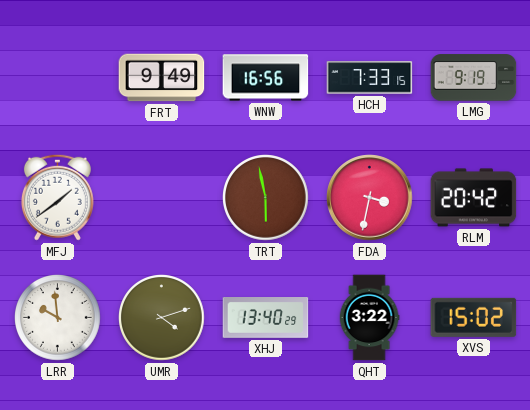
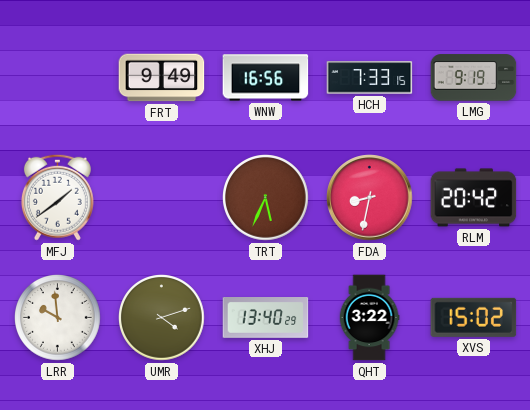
TRT: 5:58 -> 5:34 (266, 198)
FDA: 3:32 -> 8:32 (370, 198)
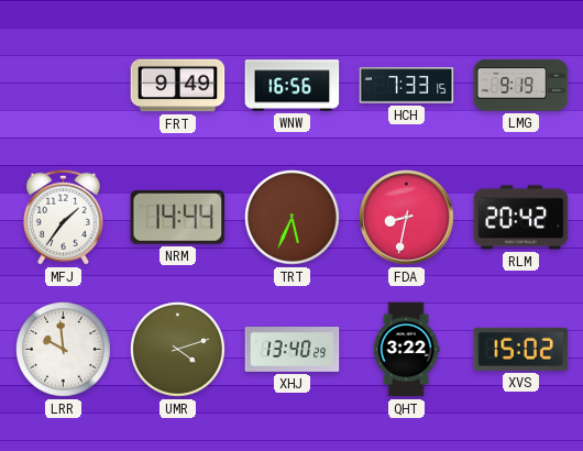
MFJ: 1:39 -> 1:36 (63, 217)
NRM: none -> 14:44 (178, 217)
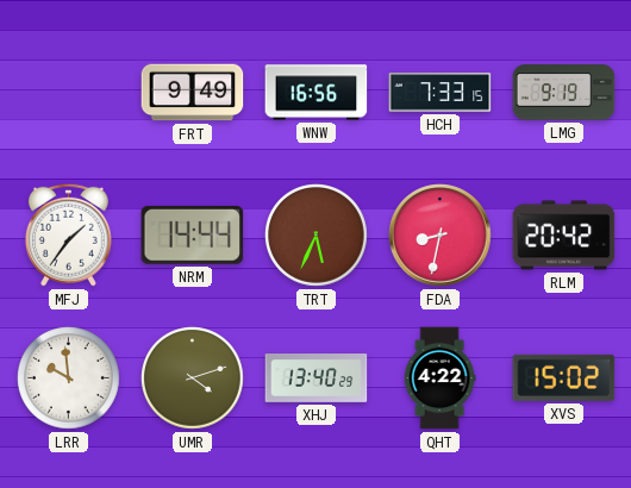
QHT: 3:22 -> 4:22 (439, 378)
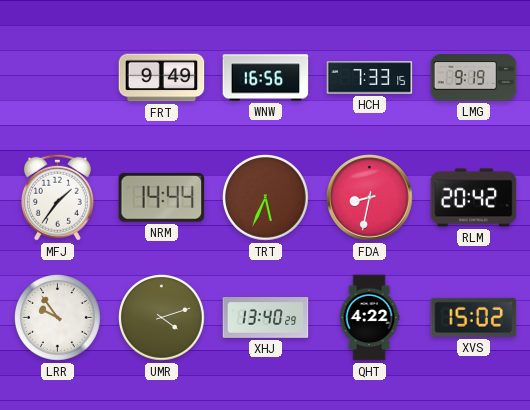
LRR: 9:59 -> 9:54 (58, 318)
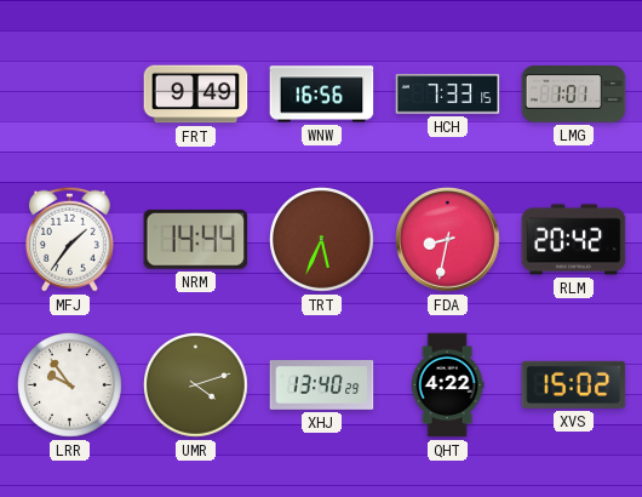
LMG: 9:19 -> 1:01 (574, 95)
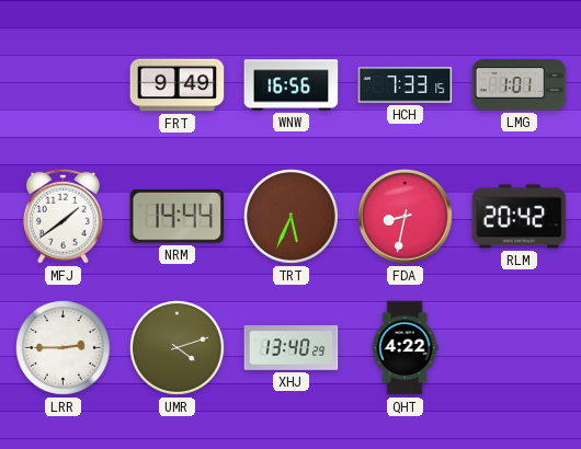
MFJ: 1:36 -> 1:39 (62, 216)
LRR: 9:54 -> 2:45 (64, 348)
XVS: 15:02 -> none (574, 384)
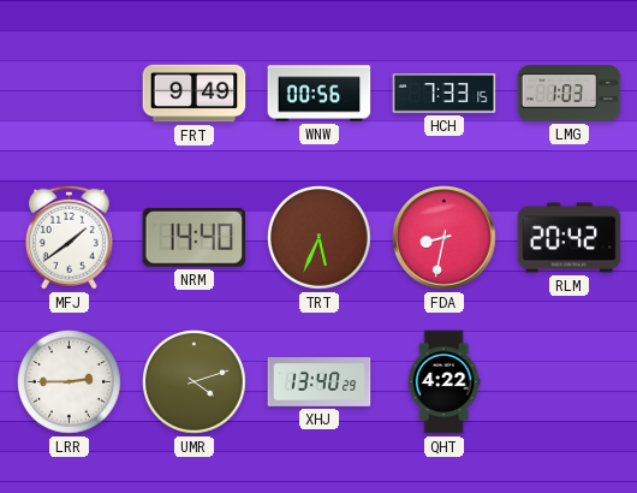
WNW: 16:56 -> 00:56 (320, 94)
LMG: 1:01 -> 1:03 (570, 94)
NRM: 14:44 -> 14:40 (195, 237)
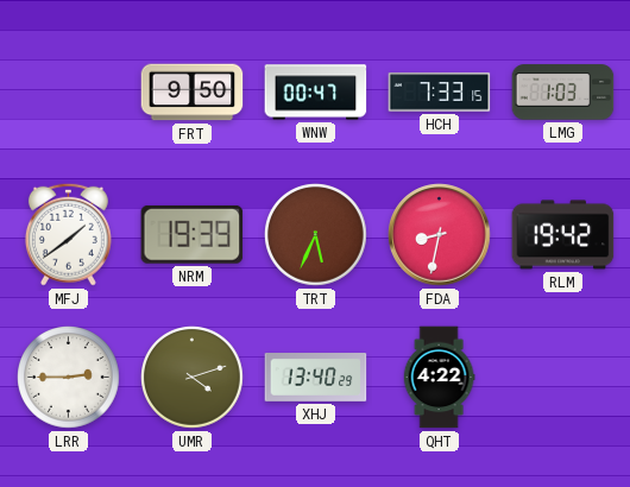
FRT: 9:49 -> 9:50 (193, 93)
WNW: 00:56 -> 00:47 (316, 93)
NRM: 14:40 -> 19:39 (193, 234)
RLM: 20:42 -> 19:42 (563, 235)
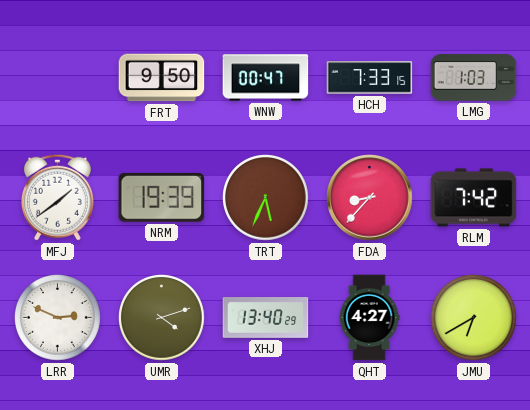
FDA: 8:32 -> 8:37 (370, 198)
RLM: 19:42 -> 7:42 (474, 198)
LRR: 2:45 -> 2:49 (58, 318)
QHT: 4:22 -> 4:27 (369, 318)
JMU: none -> 6:40 (474, 318)
